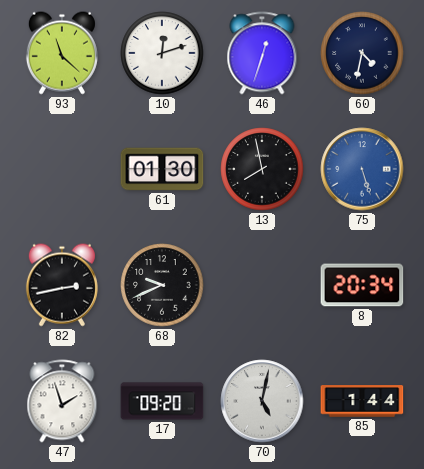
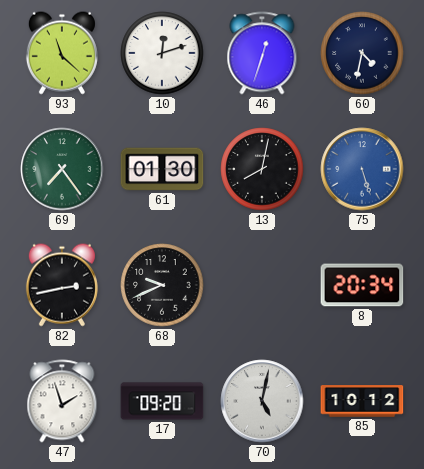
69: none -> 7:24 (62, 169)
13: 7:58 -> 8:02 (262, 169)
85: 1:44 -> 10:12 (362, 401)
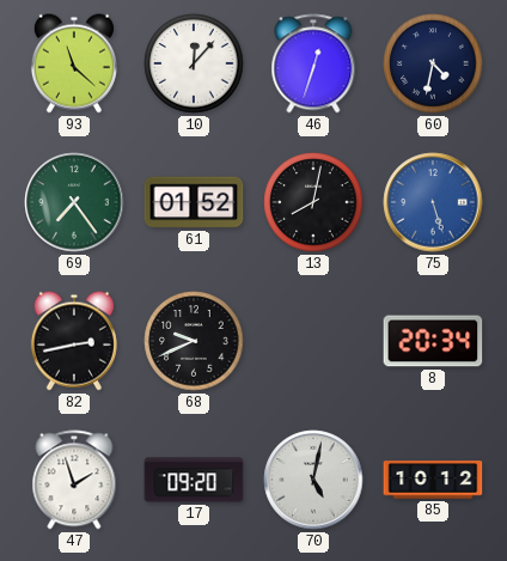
10: 12:12 -> 12:07 (194, 63)
61: 01:30 -> 01:52 (194, 202)
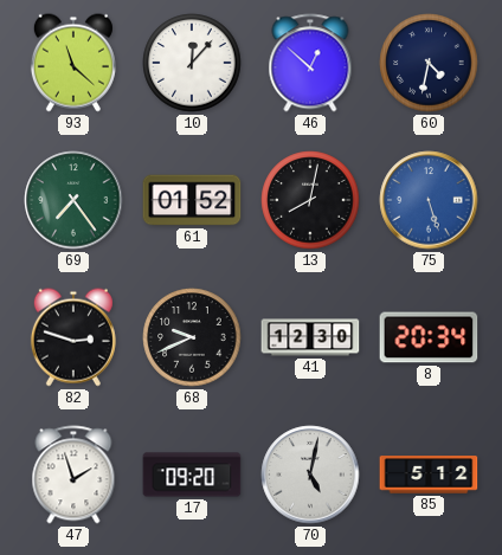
46: 12:33 -> 12:52 (310, 63)
82: 2:43 -> 2:48 (73, 337)
41: none -> 12:30 (310, 337)
85: 10:12 -> 5:12 (429, 475)
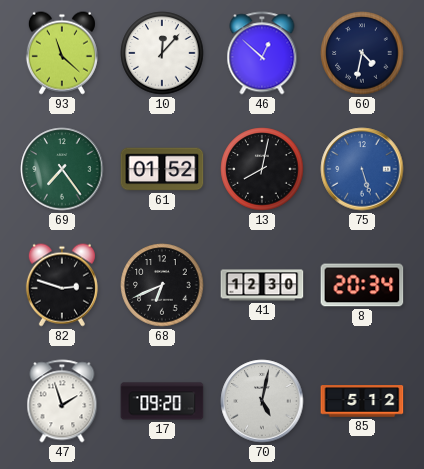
68: 9:41 -> 6:41 (162, 285)
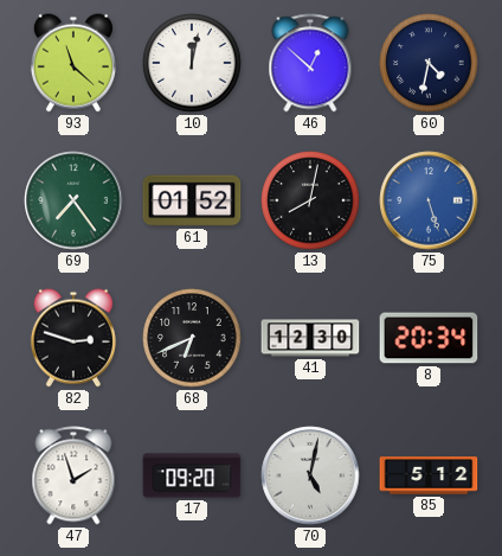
10: 12:07 -> 12:02 (192, 63)
